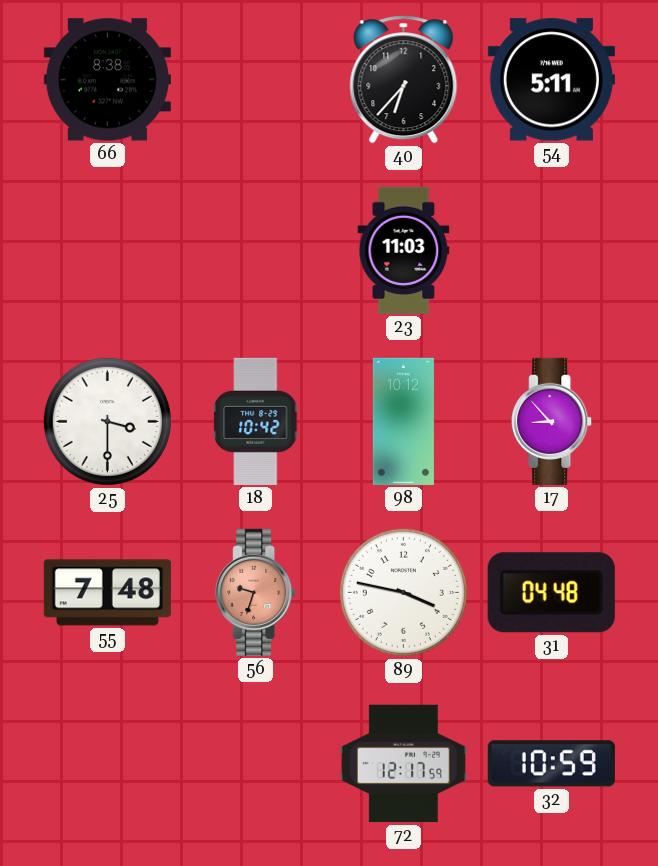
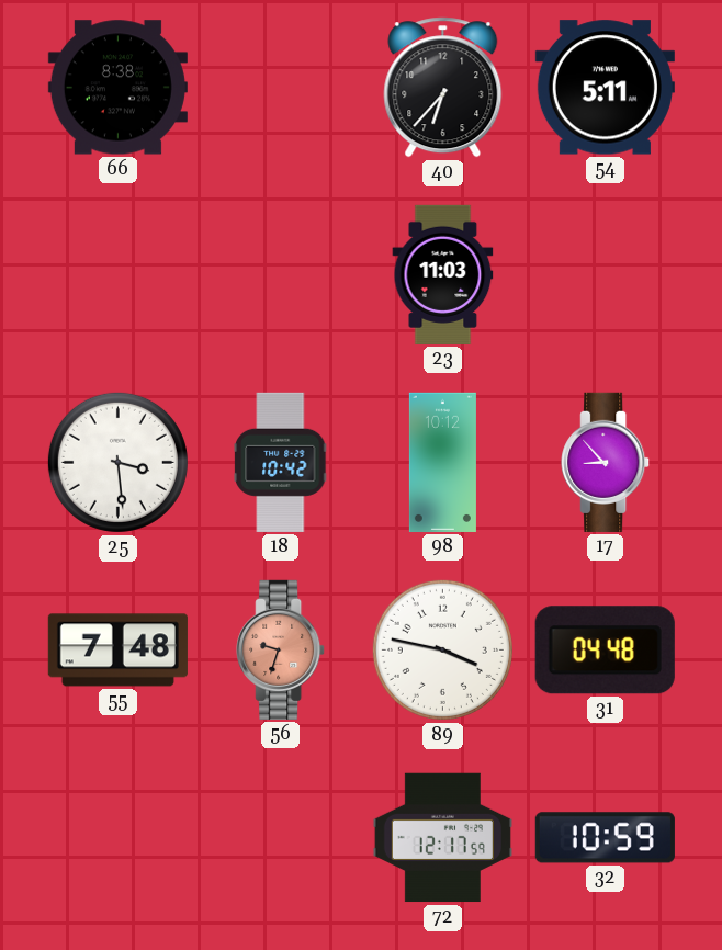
25: 3:30 -> 3:29 (117, 462)
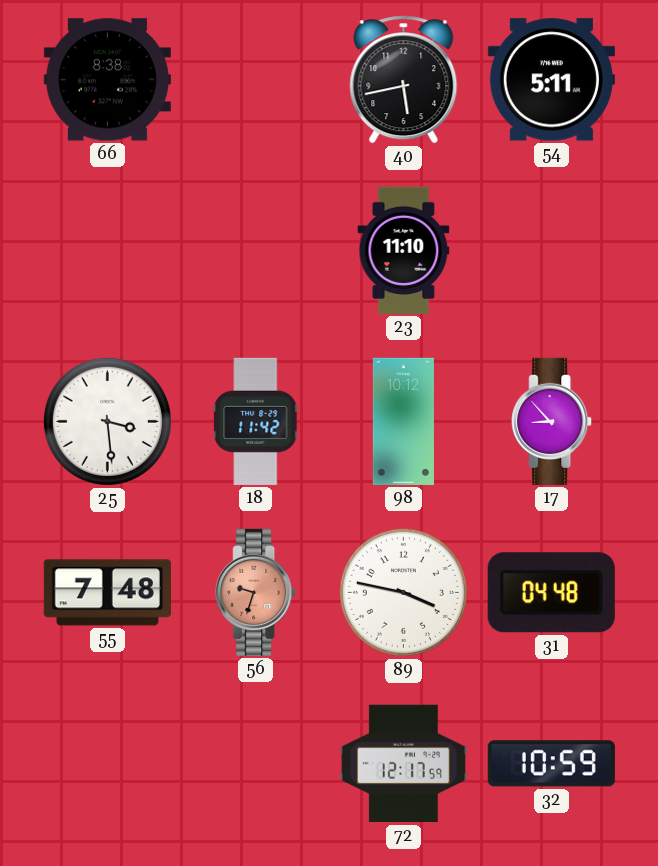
40: 6:37 -> 5:43 (404, 80)
23: 11:03 -> 11:10 (404, 250)
18: 10:42 -> 11:42 (256, 421)
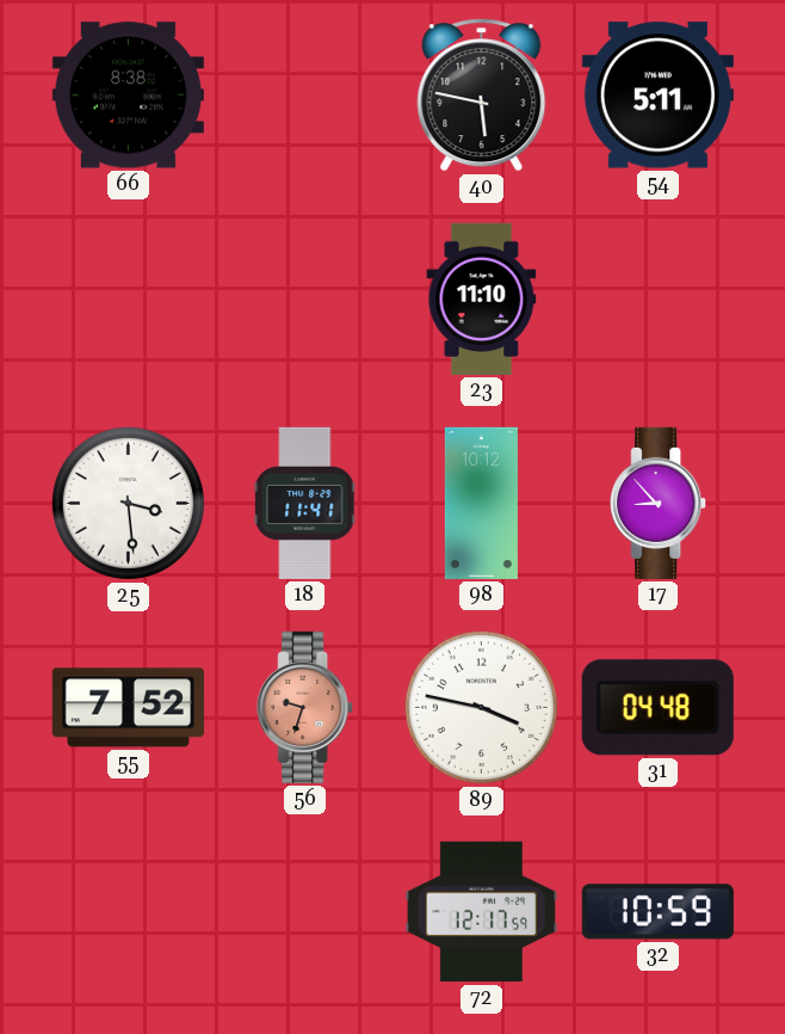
40: 5:43 -> 5:47 (482, 96)
18: 11:42 -> 11:41 (305, 503)
55: 7:48 -> 7:52 (128, 708)
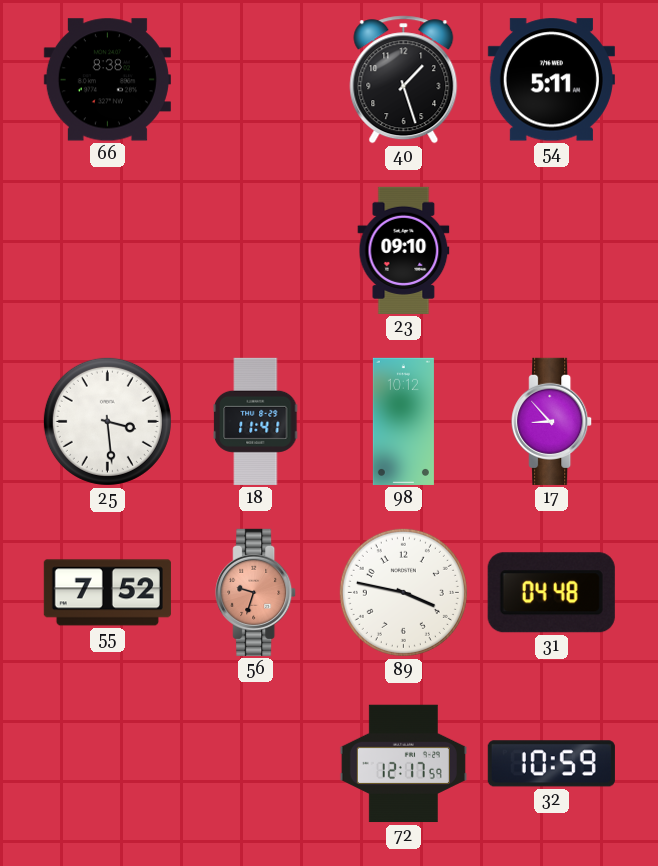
40: 5:47 -> 1:27 (404, 80)
23: 11:10 -> 09:10 (404, 250)
